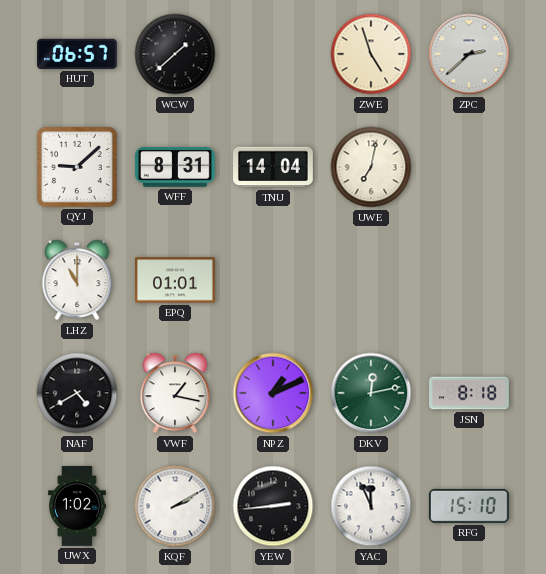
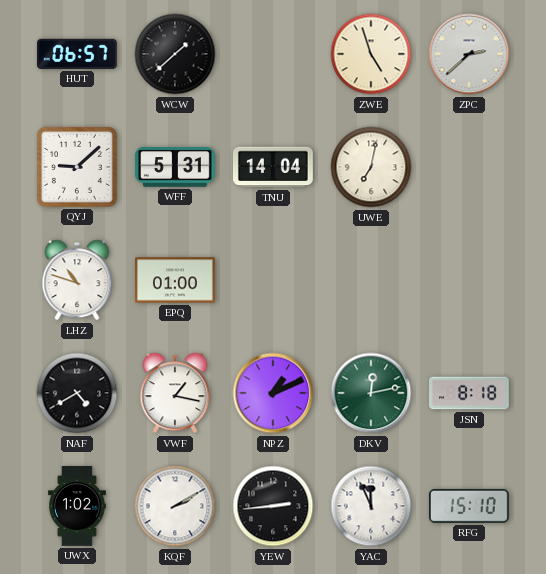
WFF: 8:31 -> 5:31 (175, 167)
LHZ: 11:00 -> 10:48 (77, 280)
EPQ: 01:01 -> 01:00 (176, 280)
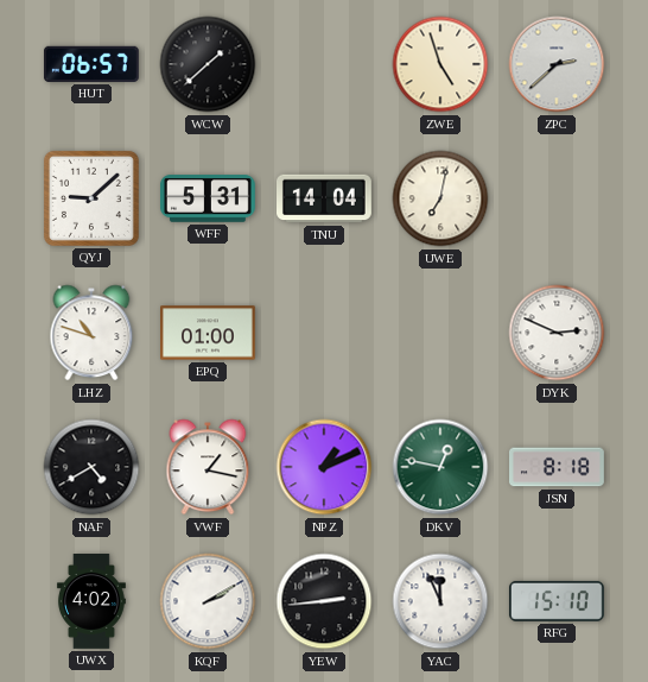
DYK: none -> 2:49 (557, 333)
DKV: 12:13 -> 12:47 (440, 467)
UWX: 1:02 -> 4:02 (91, 602)
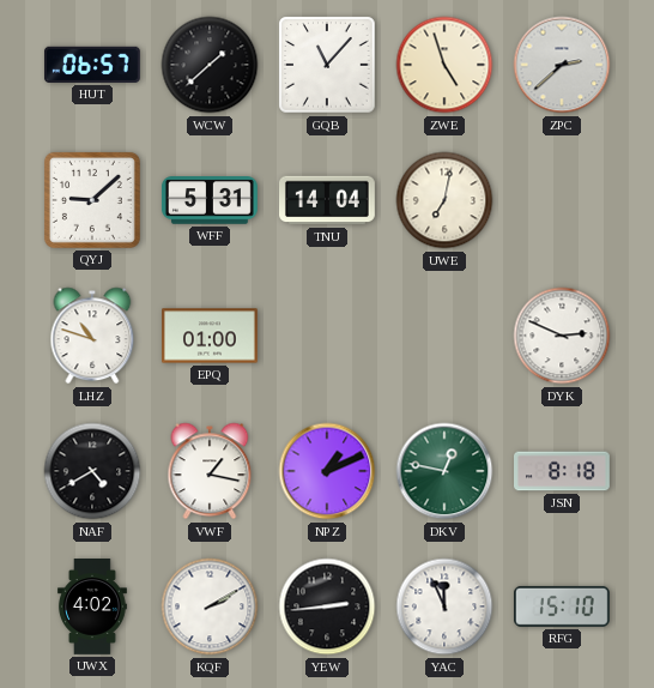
GQB: none -> 11:07 (327, 65)
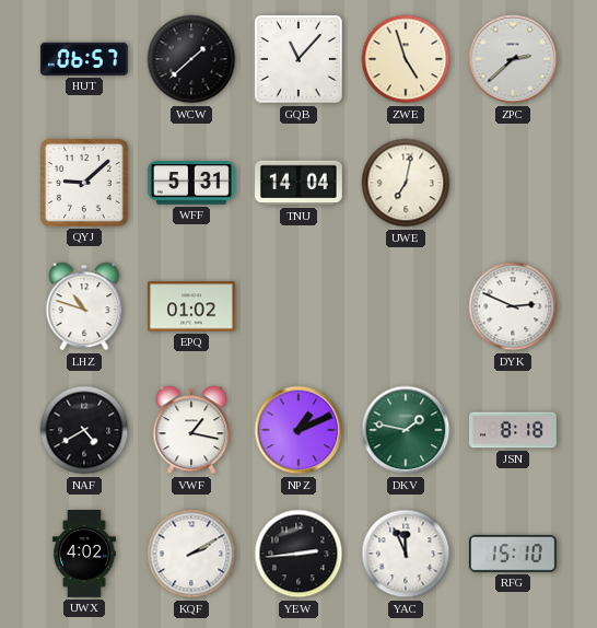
EPQ: 01:00 -> 01:02 (192, 306)
DKV: 12:47 -> 1:47 (406, 430)
